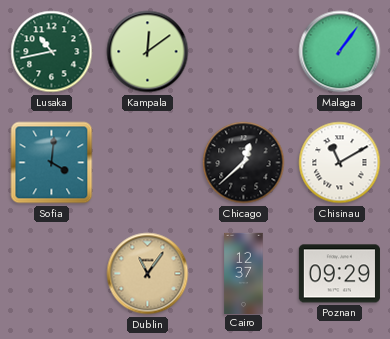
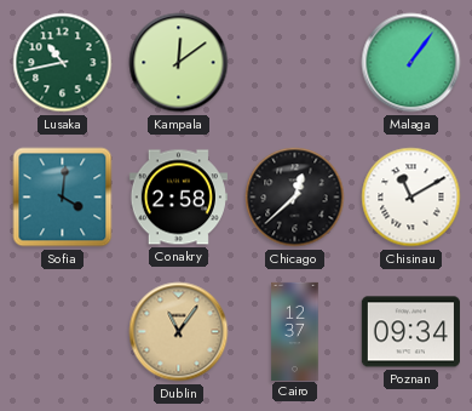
Conakry: none -> 2:58 (178, 198)
Poznan: 09:29 -> 09:34 (410, 332)
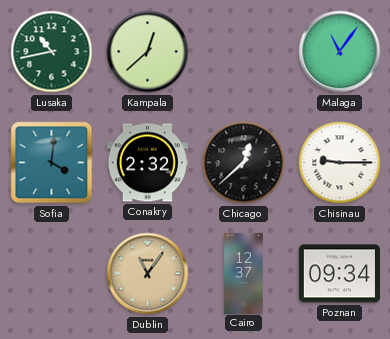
Kampala: 12:09 -> 12:38 (148, 52)
Malaga: 1:06 -> 11:06 (340, 52)
Conakry: 2:58 -> 2:32 (147, 163)
Chisinau: 11:10 -> 9:15 (340, 163)
